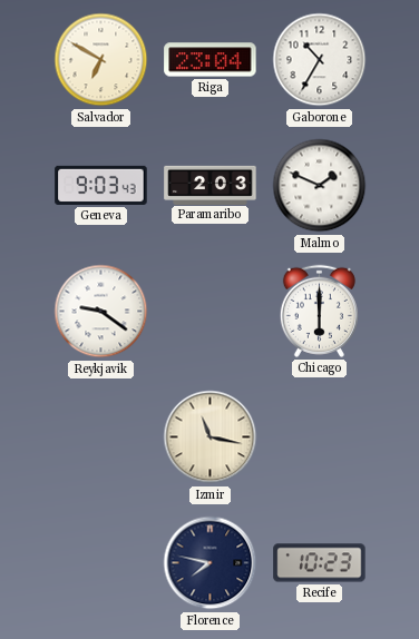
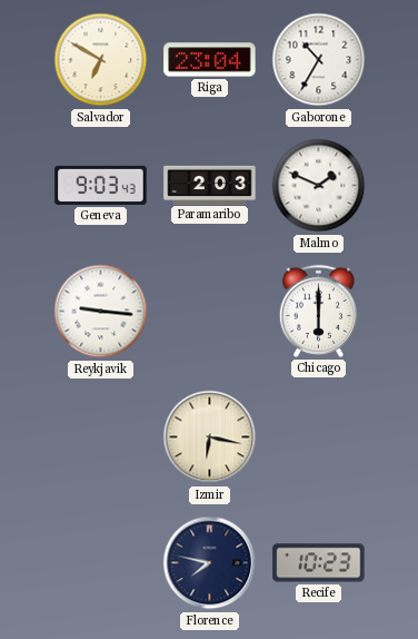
Reykjavik: 9:21 -> 9:16 (101, 312)
Izmir: 11:17 -> 6:17 (210, 438)
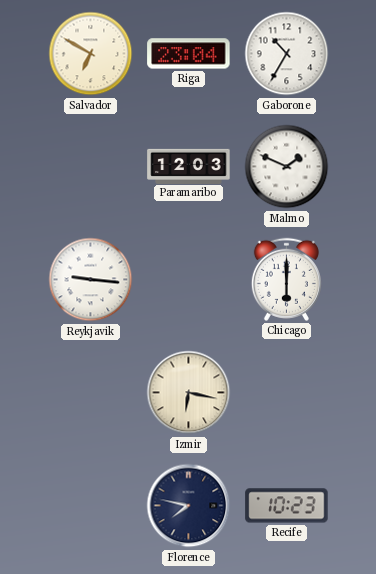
Geneva: 9:03 -> none (101, 185)
Paramaribo: 2:03 -> 12:03 (189, 166)
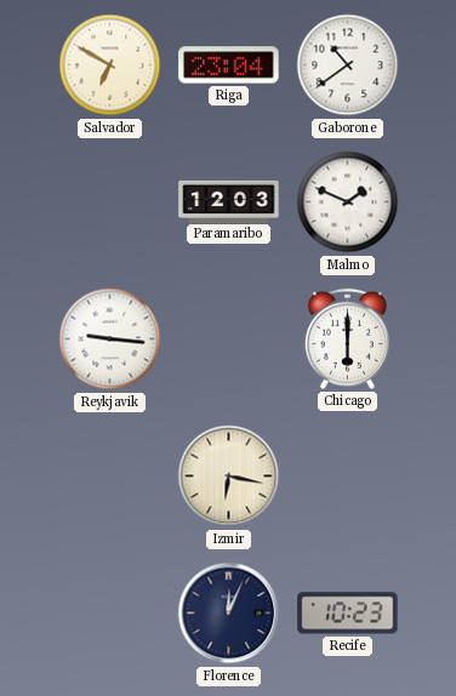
Gaborone: 10:35 -> 10:39 (348, 65)
Florence: 7:47 -> 12:04 (229, 614)
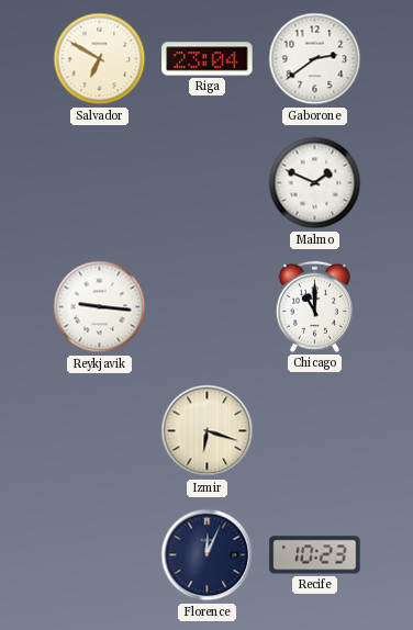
Gaborone: 10:39 -> 2:39 (315, 59)
Paramaribo: 12:03 -> none (229, 201)
Chicago: 6:00 -> 11:00 (314, 306)
Izmir: 6:17 -> 6:18 (208, 431)
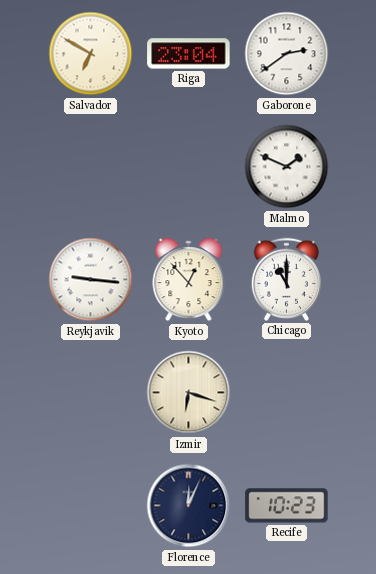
Kyoto: none -> 12:53 (189, 280)
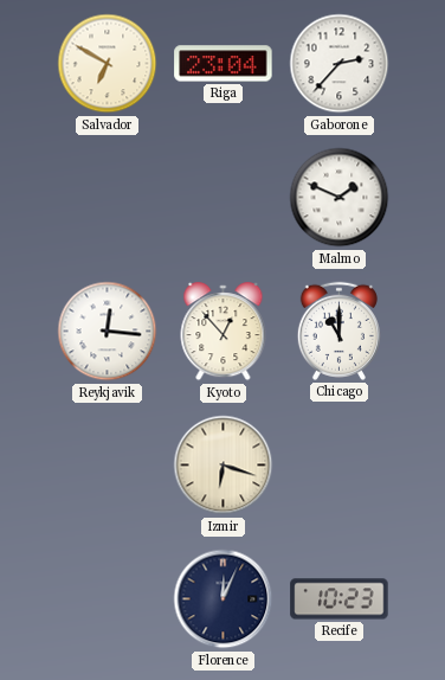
Gaborone: 2:39 -> 2:37 (340, 64)
Reykjavik: 9:16 -> 12:16 (108, 332)
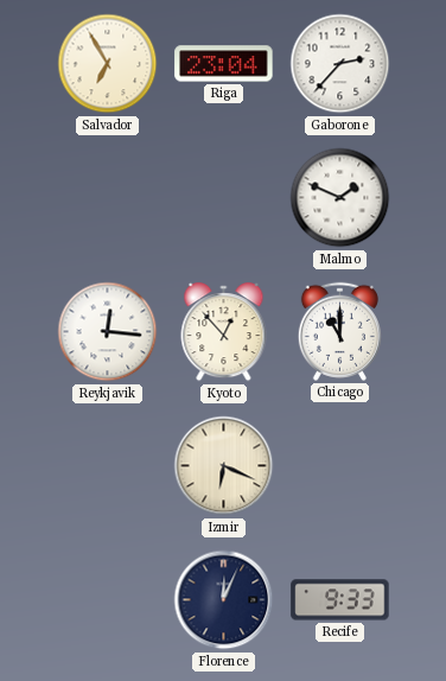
Salvador: 6:50 -> 6:55 (108, 64)
Izmir: 6:18 -> 6:19 (224, 466)
Recife: 10:23 -> 9:33 (340, 600)
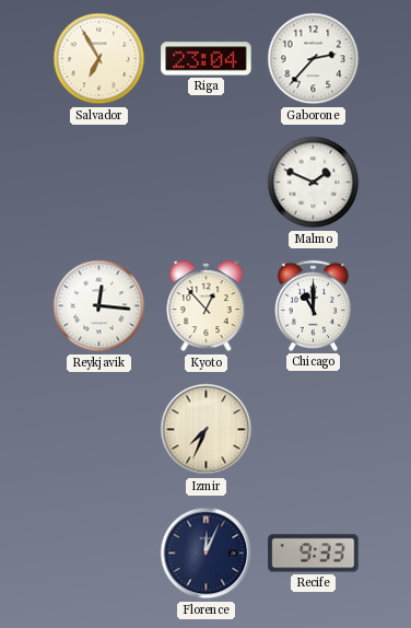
Izmir: 6:19 -> 7:34 (207, 430)
